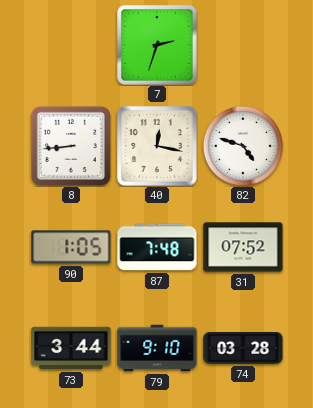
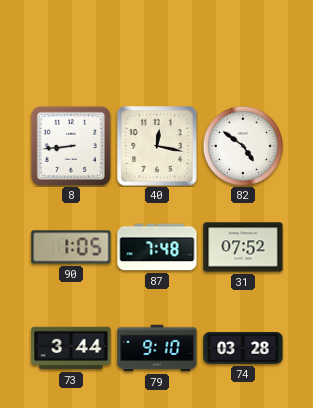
7: 2:33 -> none (158, 46)
82: 4:48 -> 4:51 (242, 145)
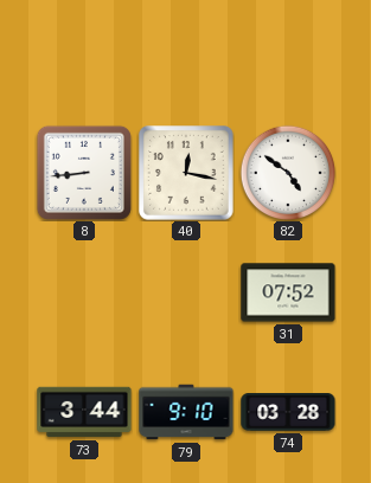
90: 1:05 -> none (71, 247)
87: 7:48 -> none (157, 247)
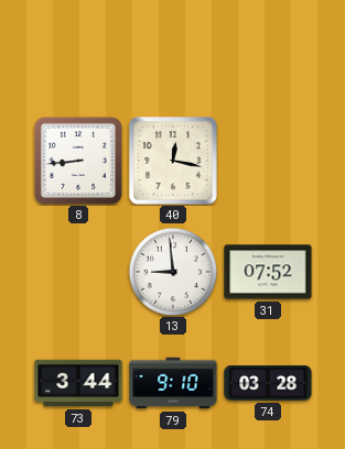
82: 4:51 -> none (287, 172)
13: none -> 8:59 (172, 271)
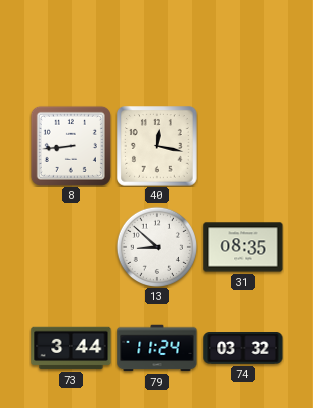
13: 8:59 -> 8:52 (156, 246)
31: 07:52 -> 08:35 (243, 247)
79: 9:10 -> 11:24 (157, 348)
74: 03:28 -> 03:32 (243, 349)
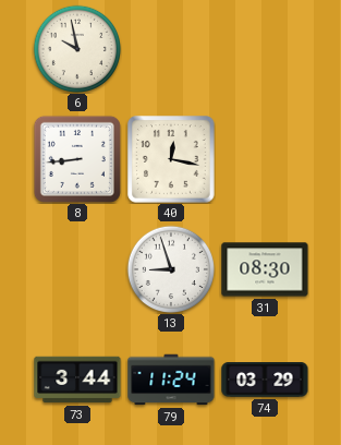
6: none -> 9:58 (76, 48)
13: 8:52 -> 8:57 (170, 268)
31: 08:35 -> 08:30 (265, 269)
74: 03:32 -> 03:29 (265, 381)
